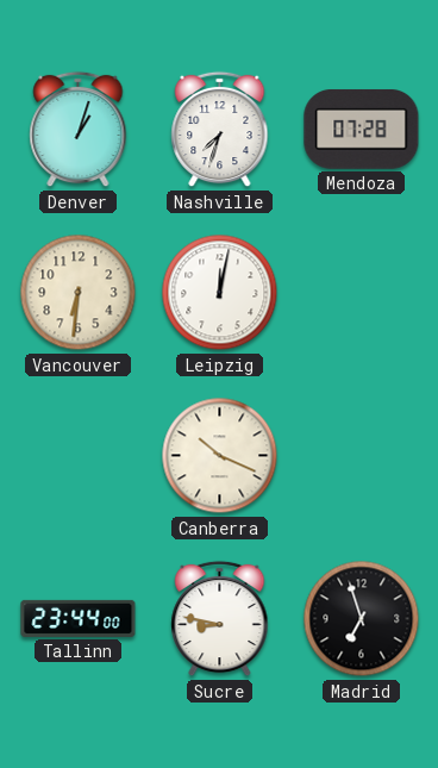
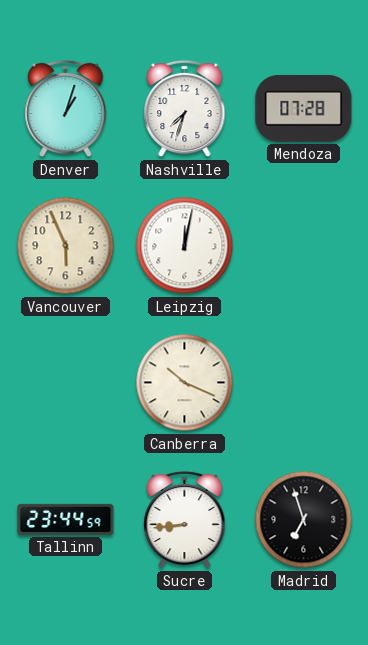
Vancouver: 6:31 -> 5:56 (66, 246)
Tallinn: 23:44:00 -> 23:44:59 (66, 519)
Sucre: 8:47 -> 8:44 (185, 520)
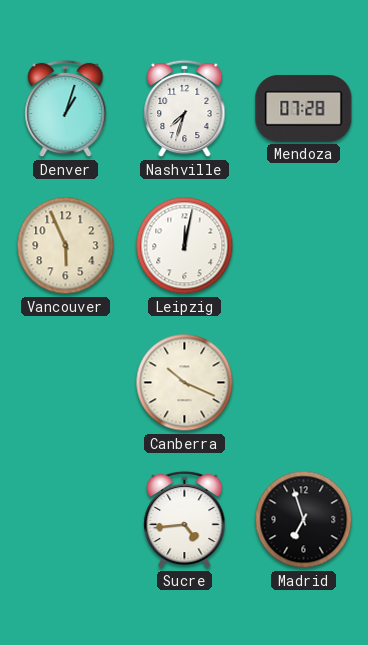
Tallinn: 23:44 -> none (66, 519)
Sucre: 8:44 -> 4:44 (185, 520)
